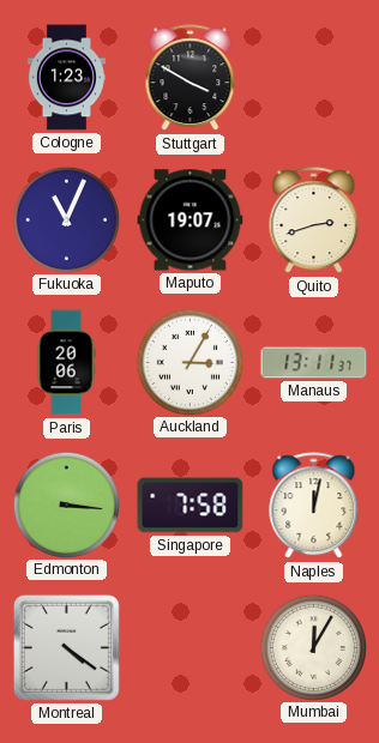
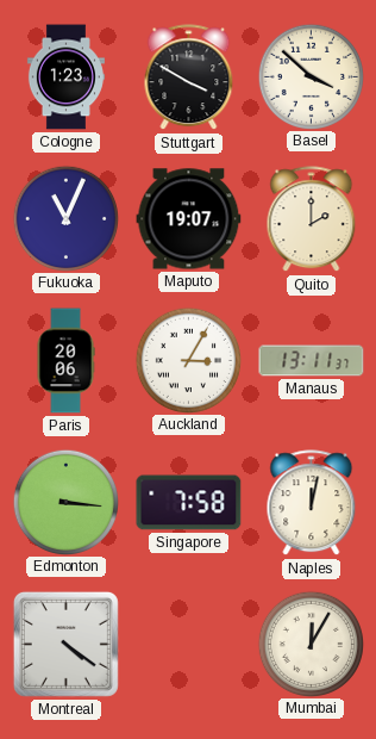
Basel: none -> 3:52 (311, 76)
Quito: 2:42 -> 2:00 (312, 219)
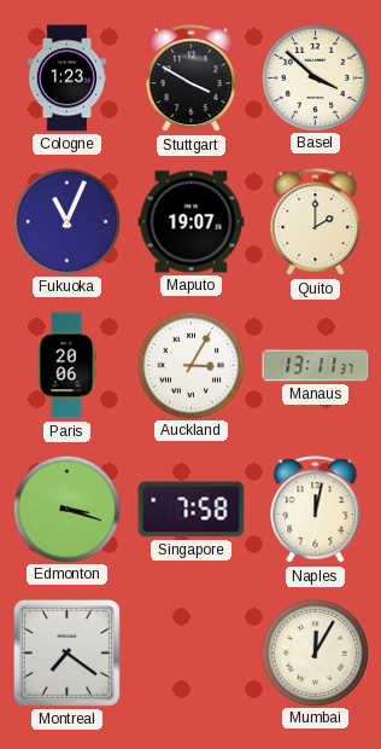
Edmonton: 3:16 -> 3:18 (66, 509)
Montreal: 4:21 -> 7:21 (66, 652)
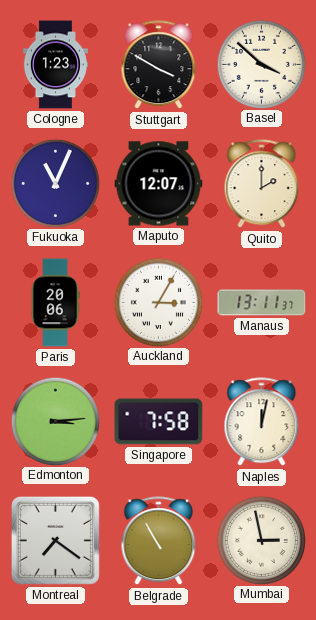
Maputo: 19:07 -> 12:07 (159, 184)
Edmonton: 3:18 -> 3:14 (55, 421)
Belgrade: none -> 10:55 (159, 541)
Mumbai: 12:05 -> 2:58 (261, 540)
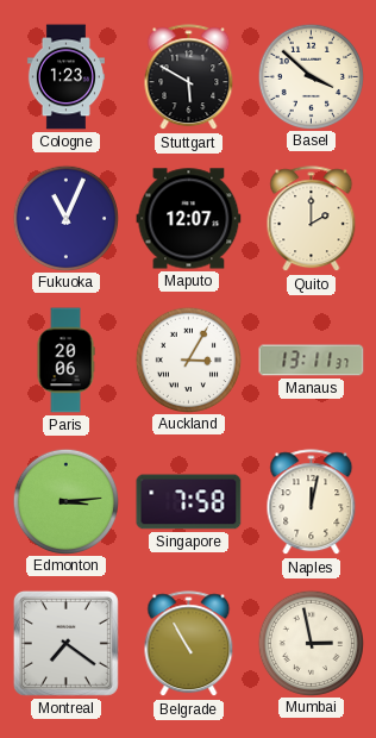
Stuttgart: 3:50 -> 5:50 (189, 77)
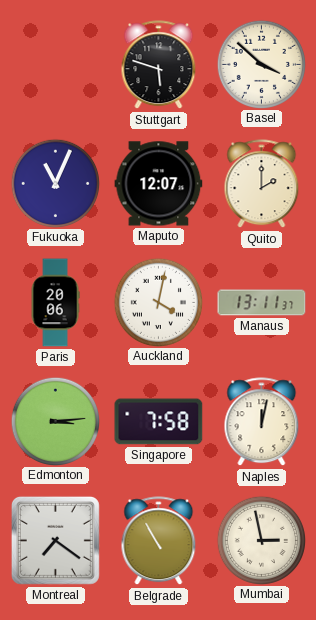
Cologne: 1:23 -> none (65, 77)
Stuttgart: 5:50 -> 5:48 (159, 65)
Auckland: 3:05 -> 4:02 (158, 302)
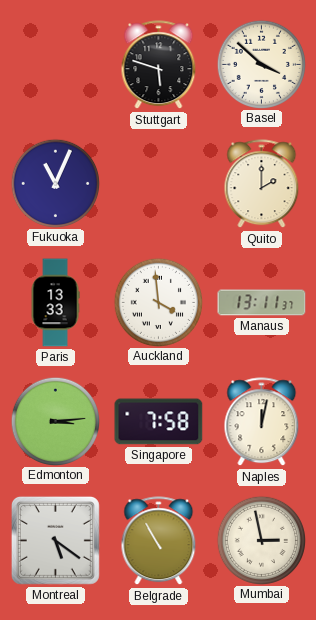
Maputo: 12:07 -> none (159, 184)
Paris: 20:06 -> 13:33 (55, 303)
Auckland: 4:02 -> 3:59 (158, 302)
Montreal: 7:21 -> 5:21 (55, 540)
